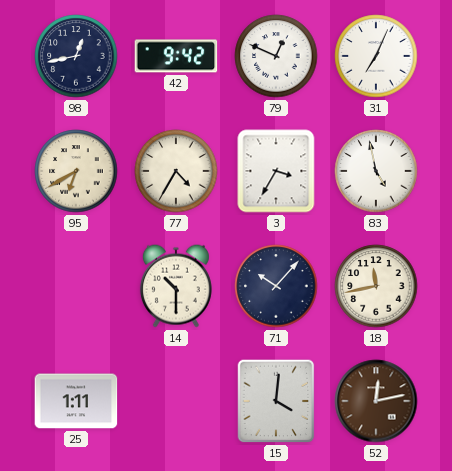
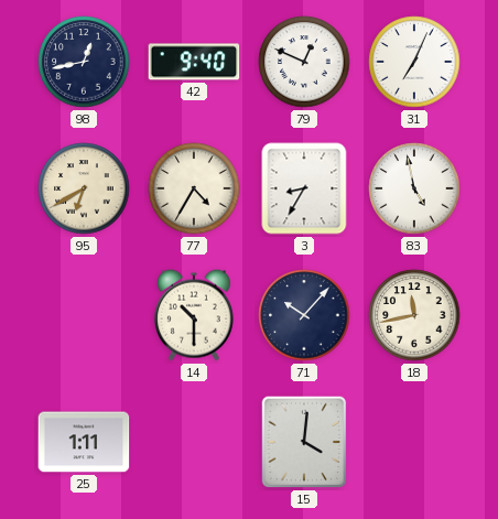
42: 9:42 -> 9:40 (194, 62)
3: 3:35 -> 8:35 (304, 188)
52: 12:13 -> none (376, 401)
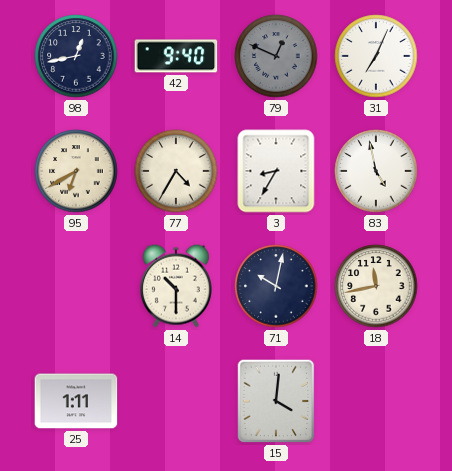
79 dial: white -> grey (276, 56)
71: 10:07 -> 10:02 (276, 286)
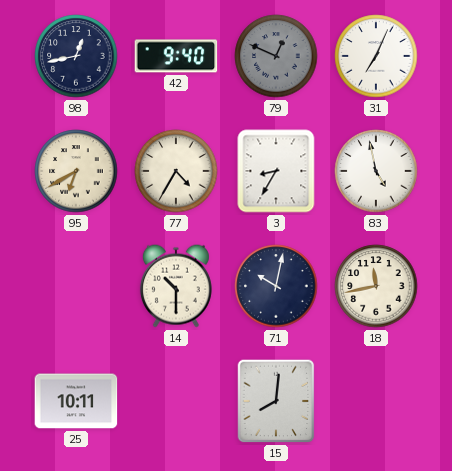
25: 1:11 -> 10:11 (76, 401)
15: 4:01 -> 8:01 (276, 401)
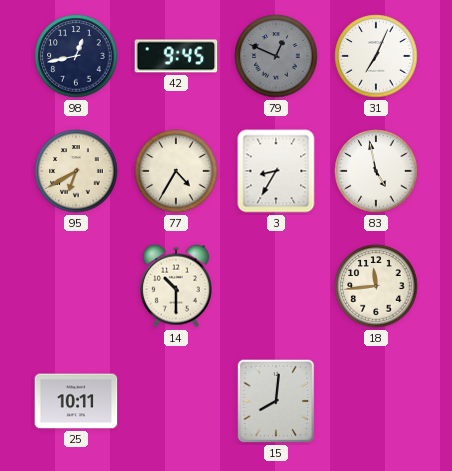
42: 9:40 -> 9:45 (176, 56)
71: 10:02 -> none (276, 286)
18: 11:43 -> 11:44 (376, 286)
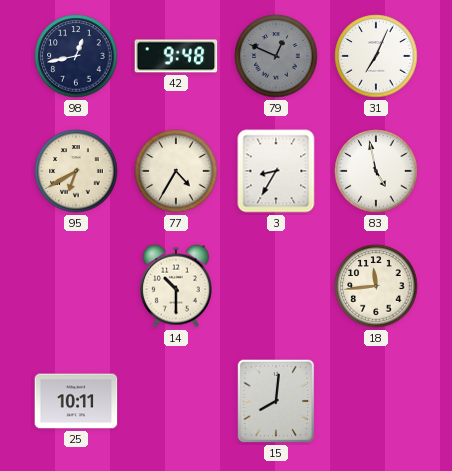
42: 9:45 -> 9:48 (176, 56)
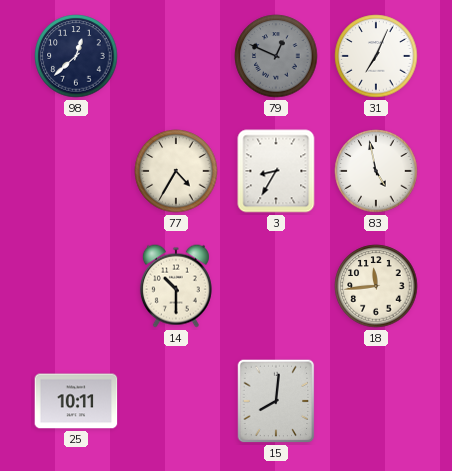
98: 12:43 -> 12:38 (76, 56)
42: 9:48 -> none (176, 56)
95: 6:40 -> none (76, 171)
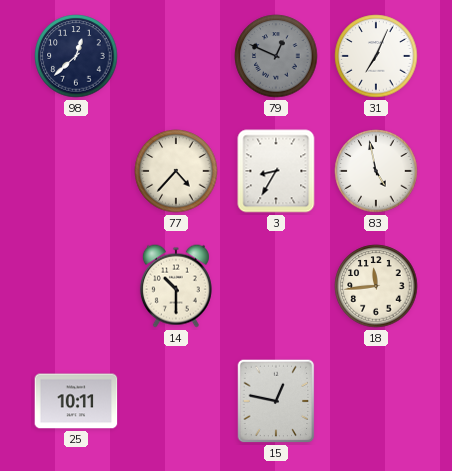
77: 4:35 -> 4:37 (176, 171)
15: 8:01 -> 12:47 (276, 401)
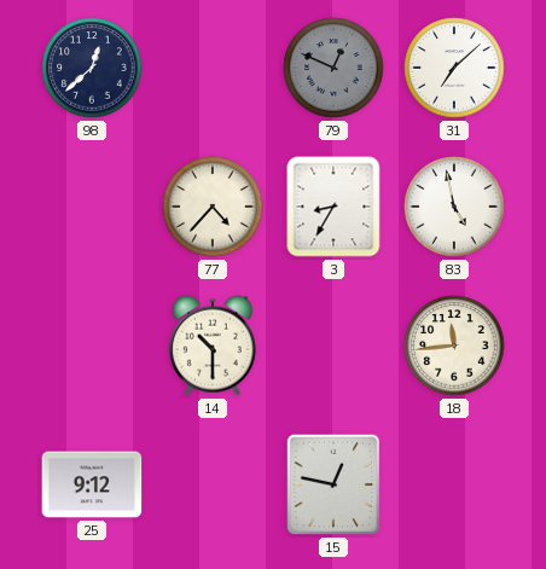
31: 7:04 -> 7:08 (454, 68)
25: 10:11 -> 9:12 (92, 484)
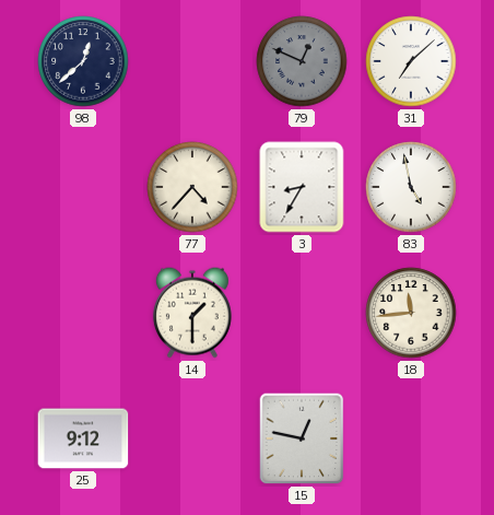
14: 10:30 -> 1:30 (192, 313)
